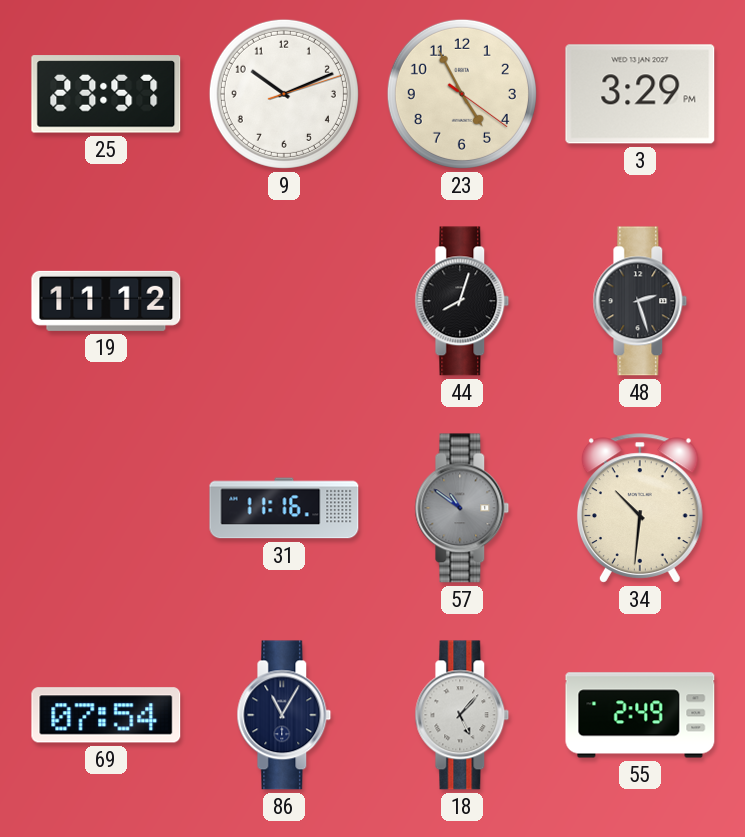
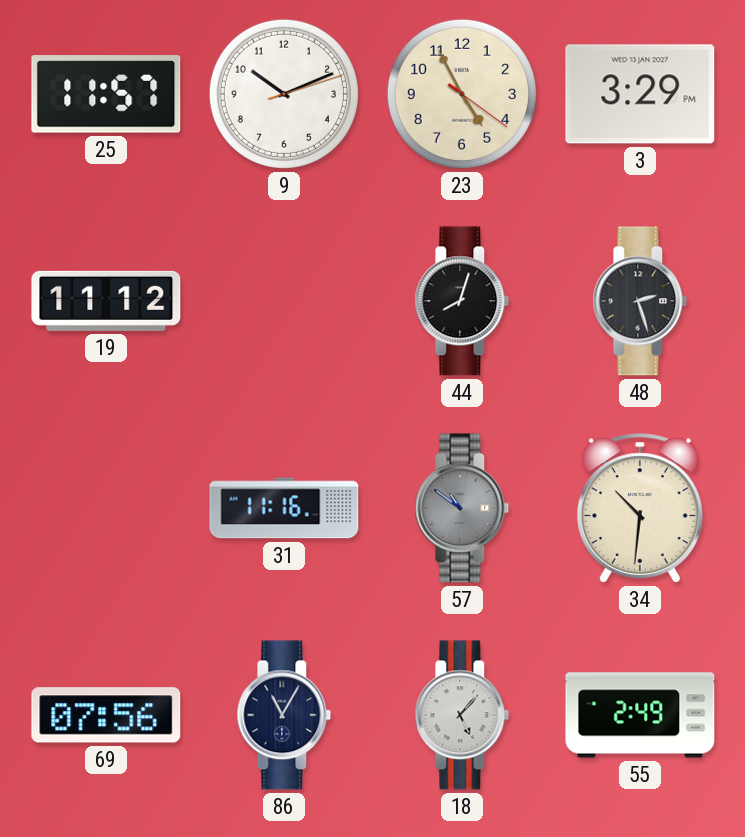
25: 23:57 -> 11:57 (106, 94)
69: 07:54 -> 07:56 (106, 715)
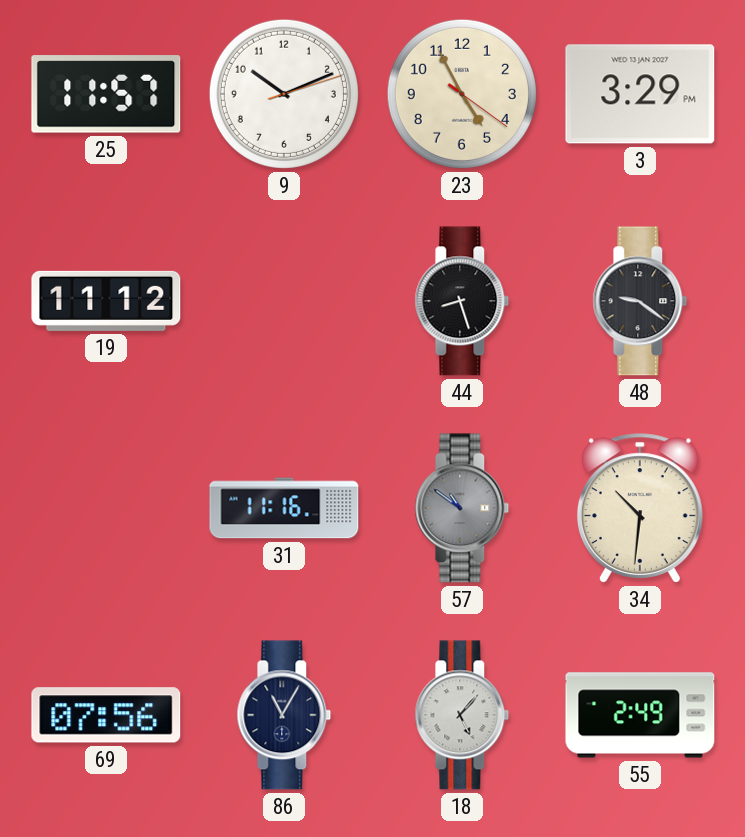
44: 8:03 -> 8:27 (462, 301)
48: 2:27 -> 9:21 (640, 301)
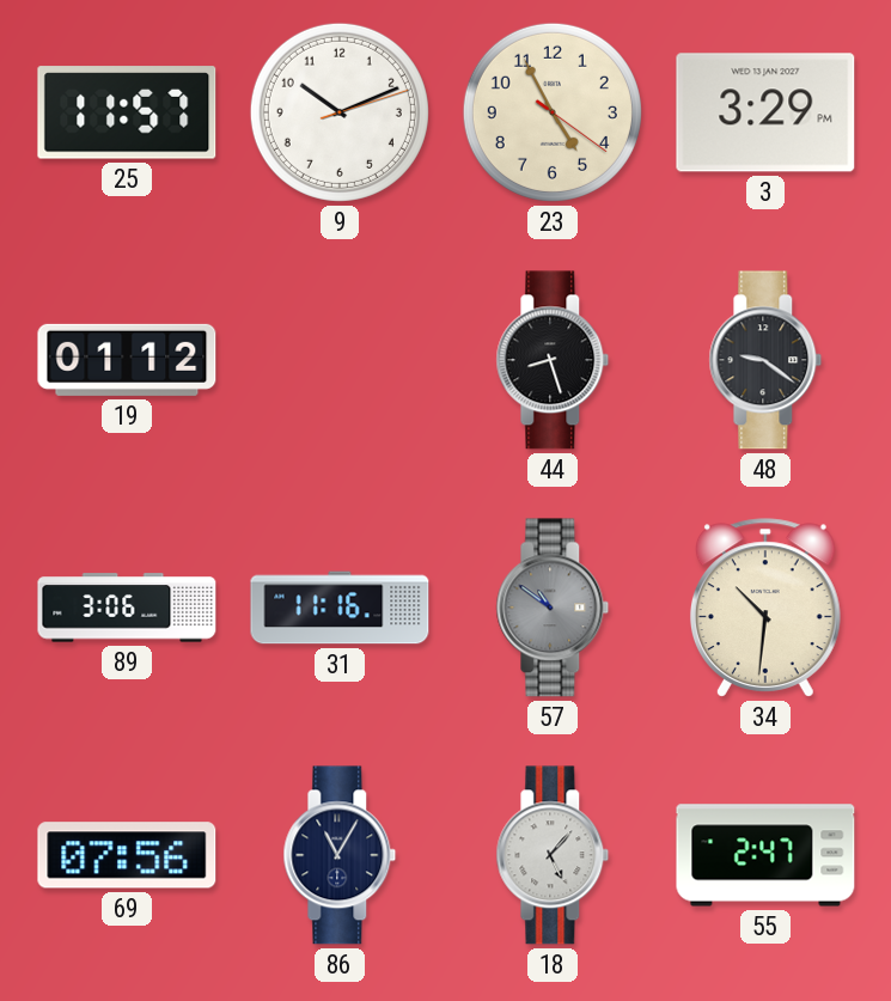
19: 11:12 -> 01:12 (127, 360)
89: none -> 3:06 (127, 608)
55: 2:49 -> 2:47 (765, 855)
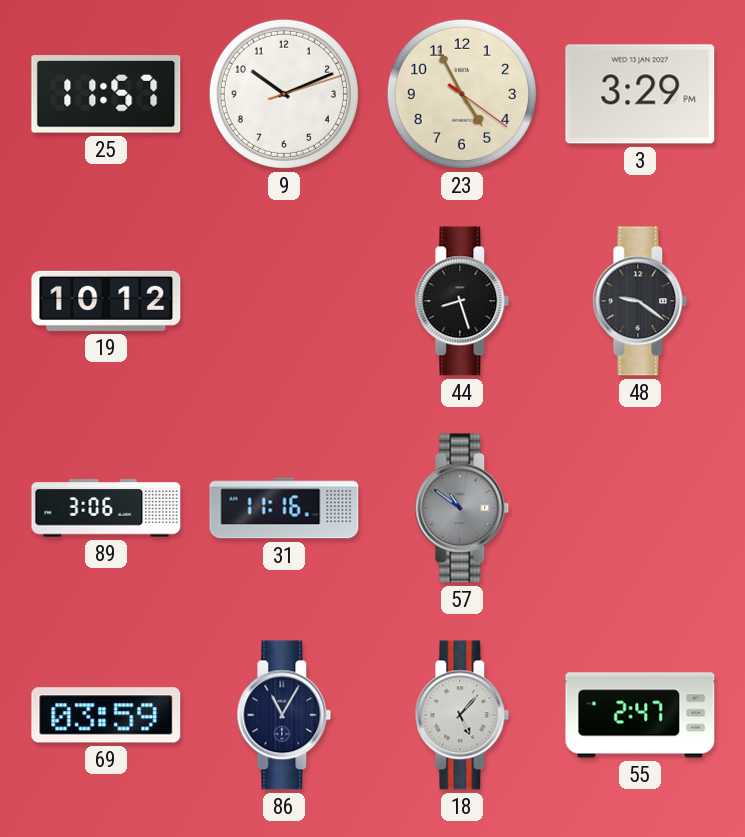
19: 01:12 -> 10:12 (106, 301)
34: 10:31 -> none (765, 608)
69: 07:56 -> 03:59 (106, 715)
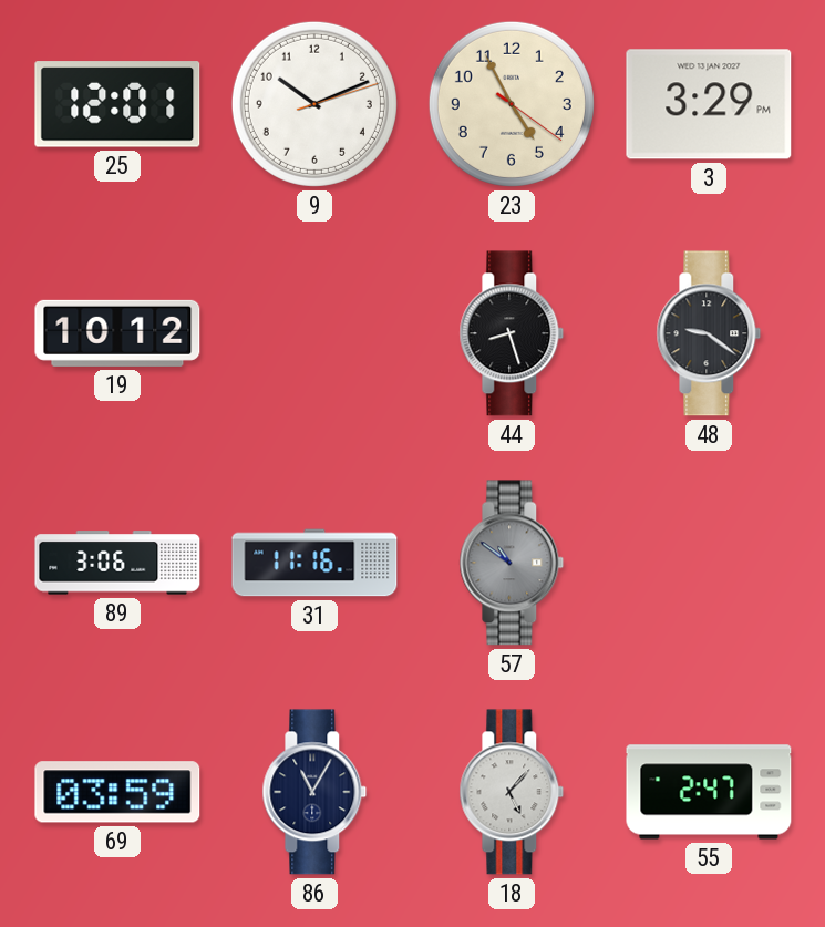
25: 11:57 -> 12:01 (117, 104)
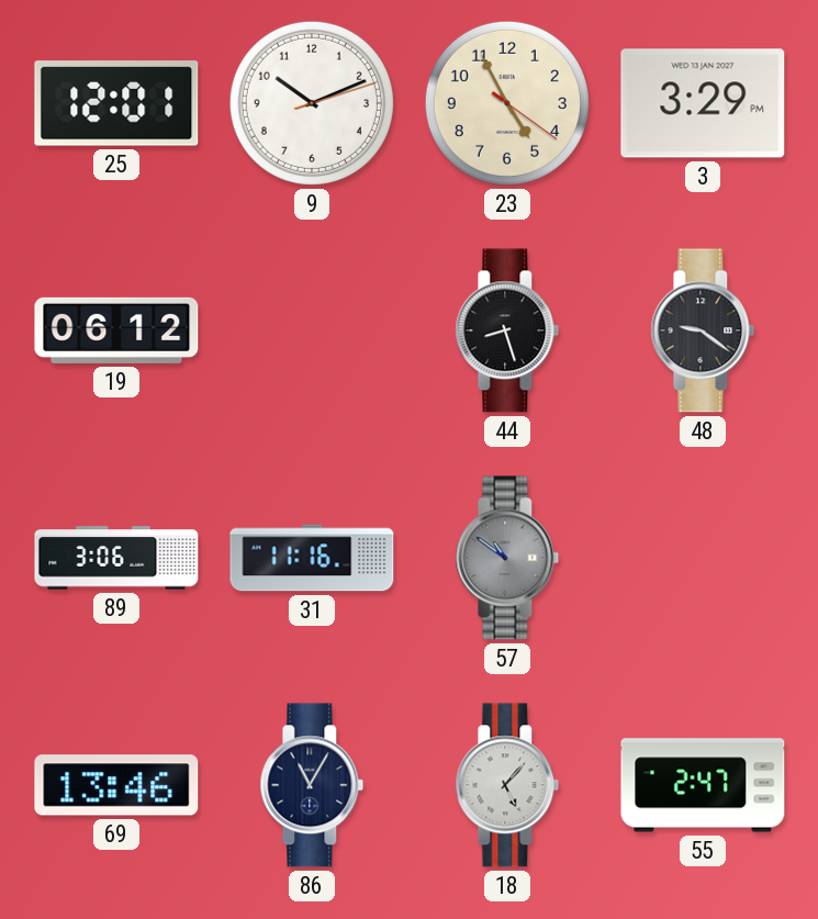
19: 10:12 -> 06:12 (116, 330)
69: 03:59 -> 13:46 (116, 785)
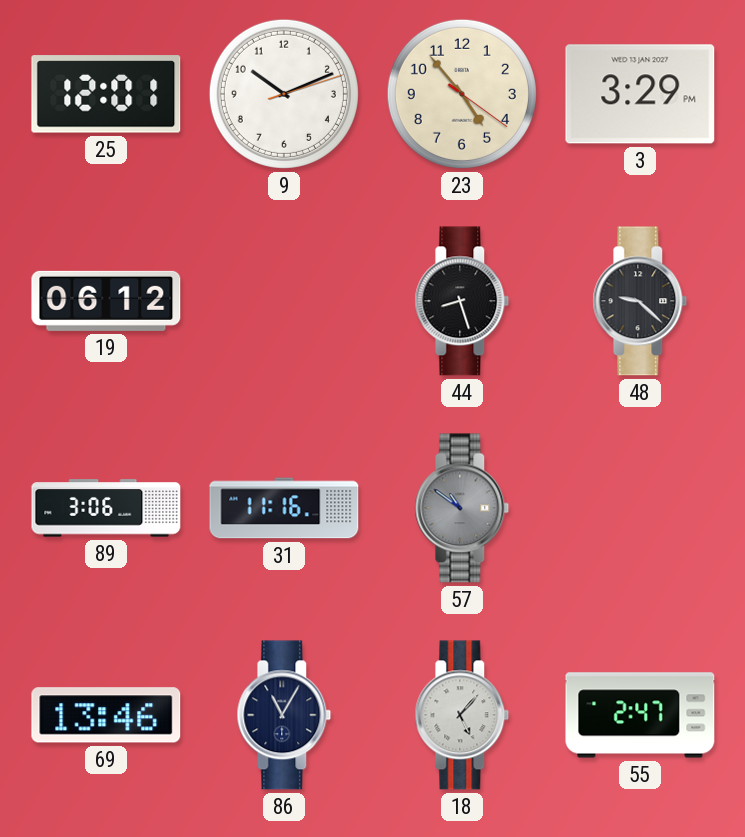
23: 4:55 -> 4:53 (462, 94)
48: 9:21 -> 9:22 (640, 301)
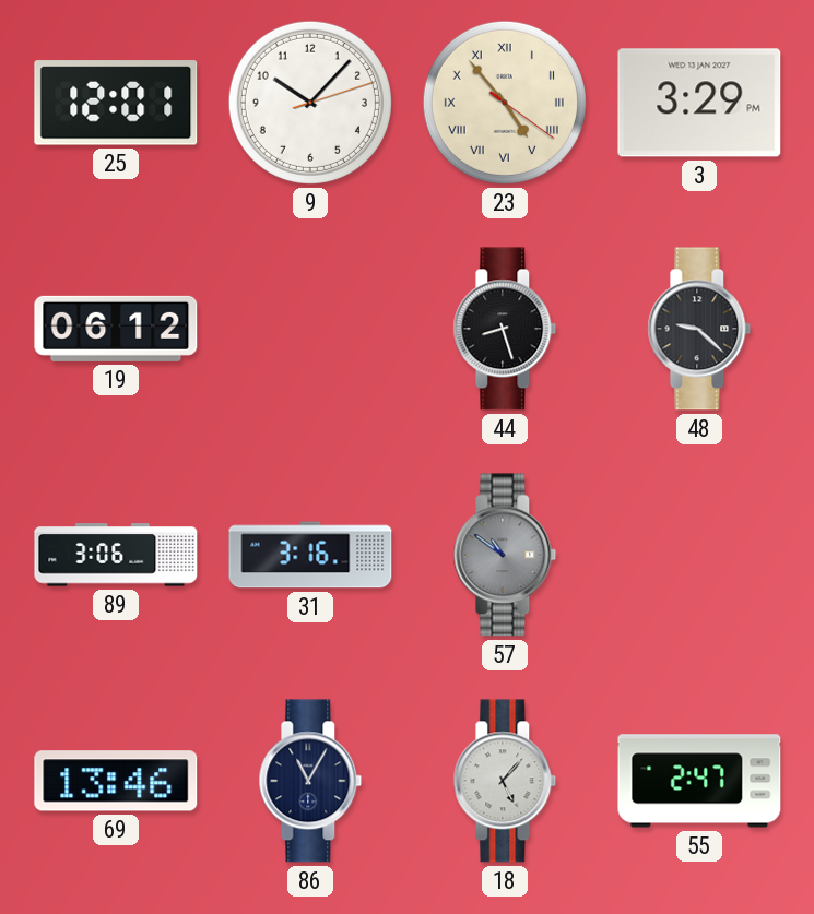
9: 10:11 -> 10:07 (310, 103)
23 numerals: Arabic -> Roman (505, 103)
31: 11:16 -> 3:16 (310, 555)
